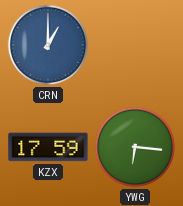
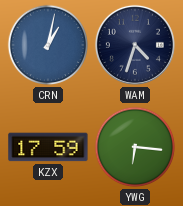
CRN: 1:00 -> 1:02 (48, 45)
WAM: none -> 4:33 (135, 45)
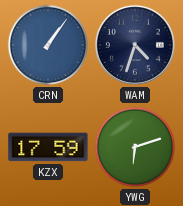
CRN: 1:02 -> 1:06 (48, 45)
YWG: 6:16 -> 6:12 (135, 147)
